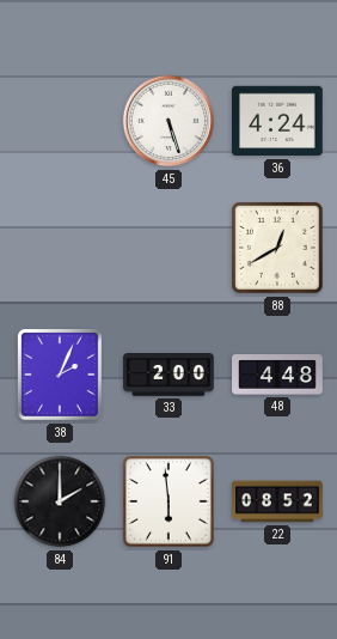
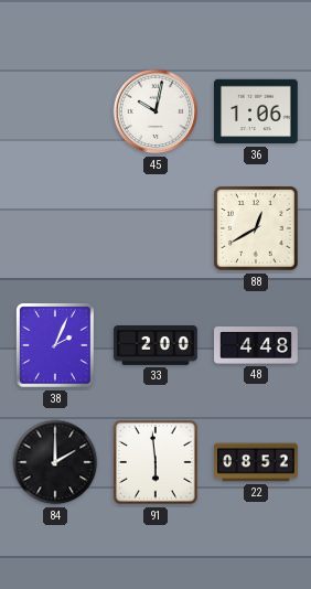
45: 5:27 -> 10:02 (155, 111)
36: 4:24 -> 1:06 (257, 111)
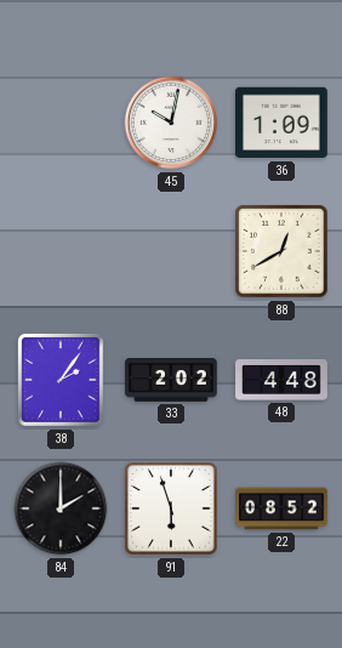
36: 1:06 -> 1:09 (283, 123)
38: 2:04 -> 2:06 (62, 380)
33: 2:00 -> 2:02 (171, 381)
91: 5:59 -> 5:57 (171, 508)
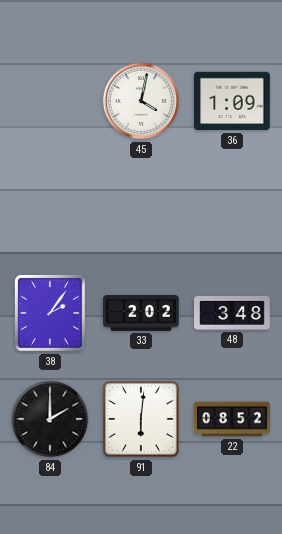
45: 10:02 -> 4:02 (141, 101)
88: 12:40 -> none (281, 251)
48: 4:48 -> 3:48 (232, 314)
91: 5:57 -> 6:01 (141, 419)
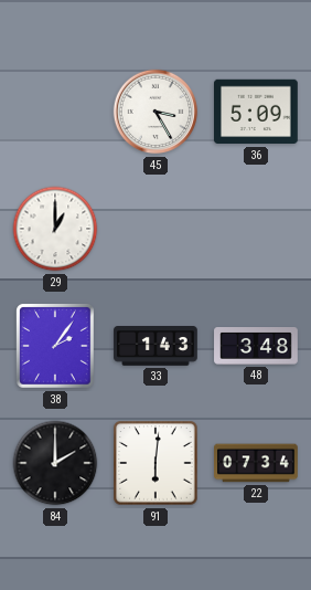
45: 4:02 -> 3:25 (155, 112)
36: 1:09 -> 5:09 (257, 112)
29: none -> 1:00 (55, 229)
33: 2:02 -> 1:43 (155, 347)
22: 08:52 -> 07:34 (256, 463)
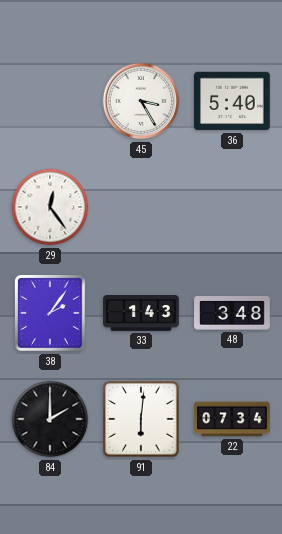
36: 5:09 -> 5:40 (233, 101)
29: 1:00 -> 12:24 (50, 207)
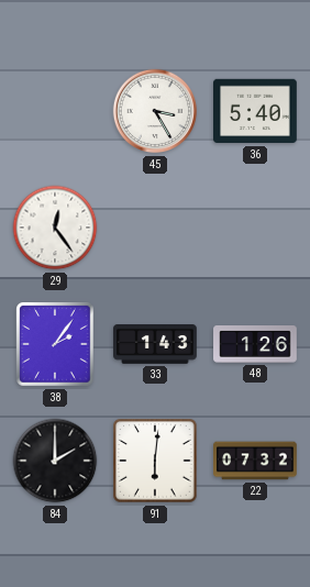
48: 3:48 -> 1:26 (255, 345)
22: 07:34 -> 07:32 (255, 461)
